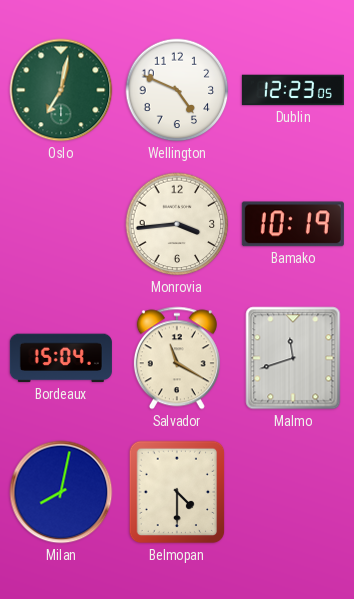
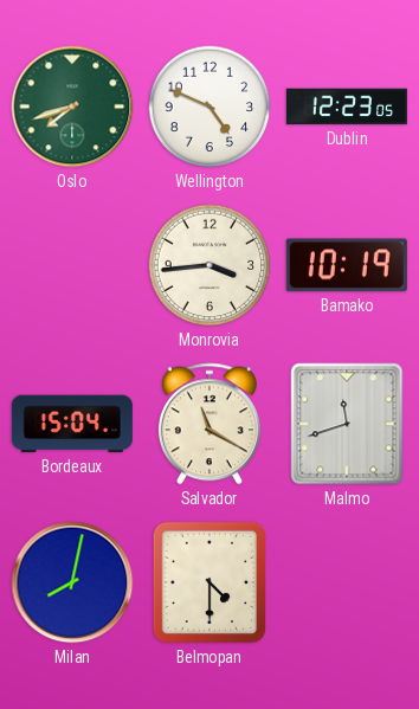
Oslo: 7:02 -> 7:42 (72, 107)
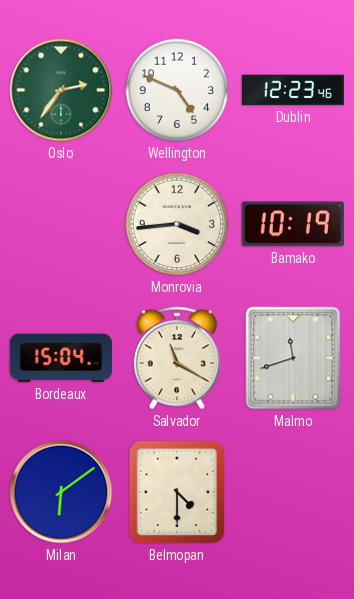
Oslo: 7:42 -> 2:36 (61, 90)
Dublin: 12:23:05 -> 12:23:46 (293, 90)
Milan: 8:02 -> 6:09 (61, 492)
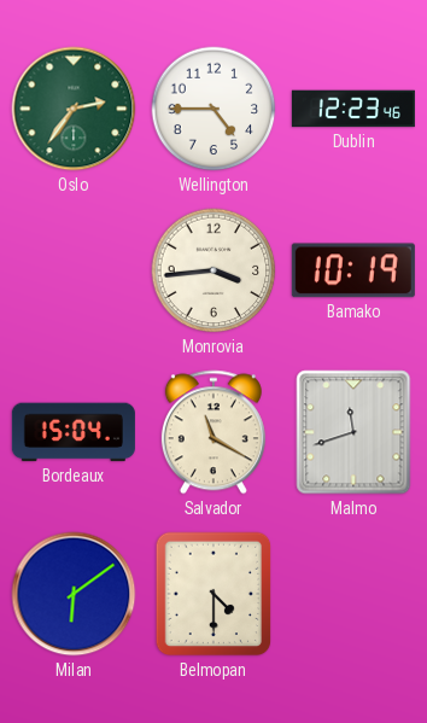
Wellington: 4:49 -> 4:45 (213, 109)
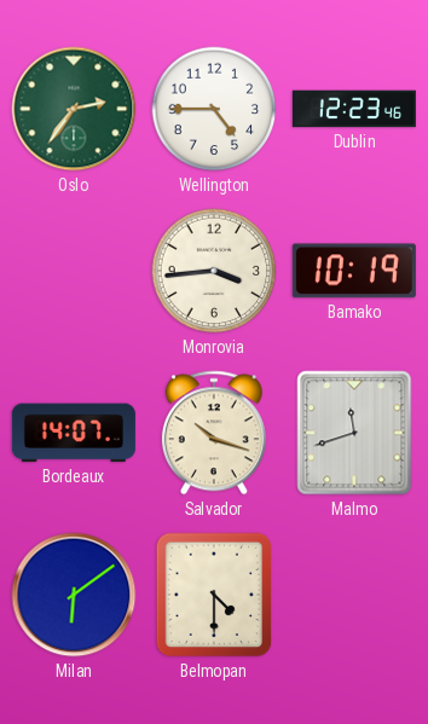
Bordeaux: 15:04 -> 14:07 (74, 433)
Salvador: 11:20 -> 10:18 (214, 433)
